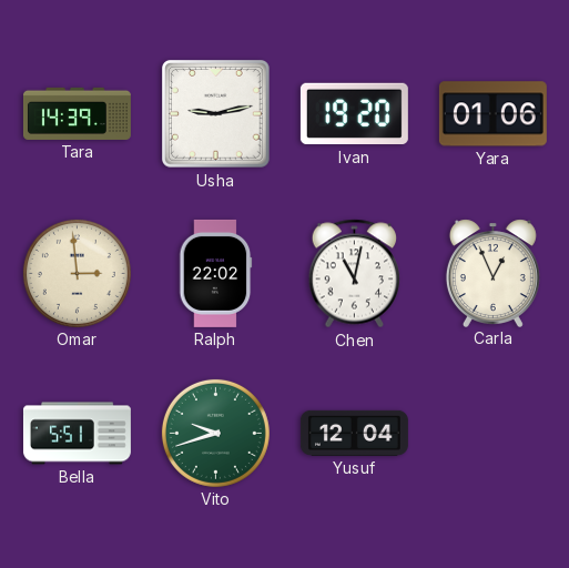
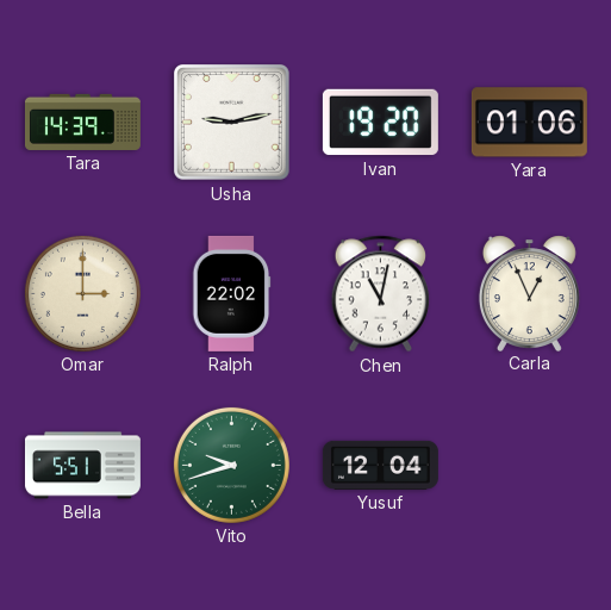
Omar: 2:59 -> 3:00 (82, 293)
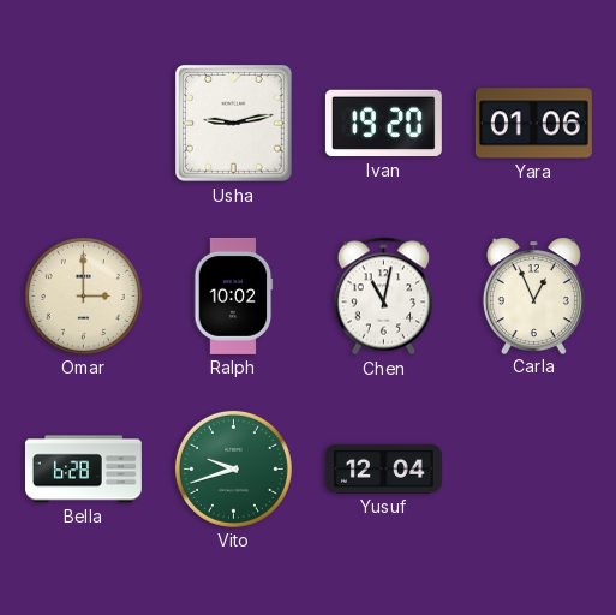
Tara: 14:39 -> none (82, 122)
Ralph: 22:02 -> 10:02 (234, 295)
Bella: 5:51 -> 6:28 (83, 470)
